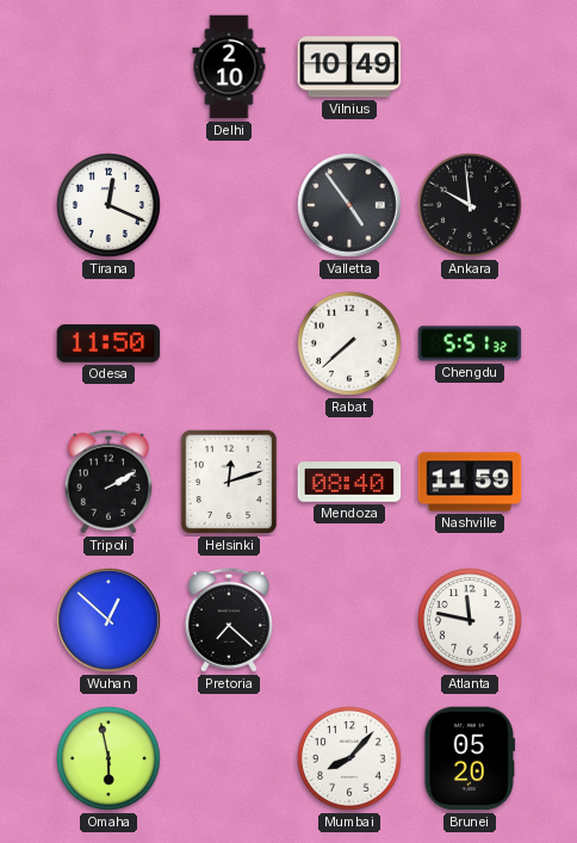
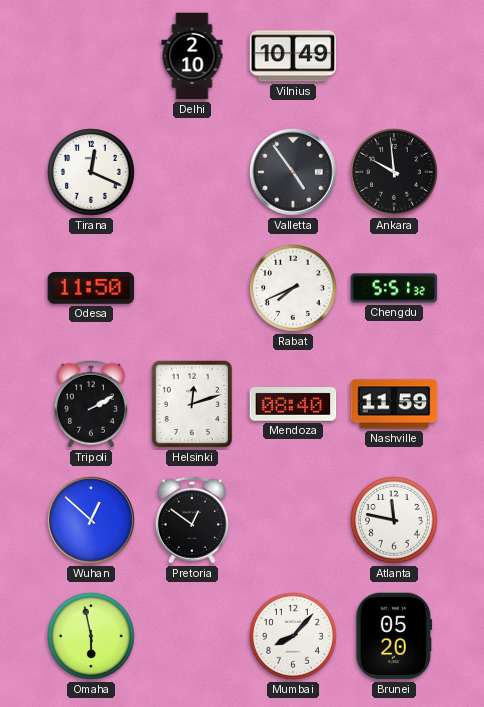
Rabat: 7:38 -> 7:41 (293, 288)
Pretoria: 7:22 -> 12:51 (192, 520)
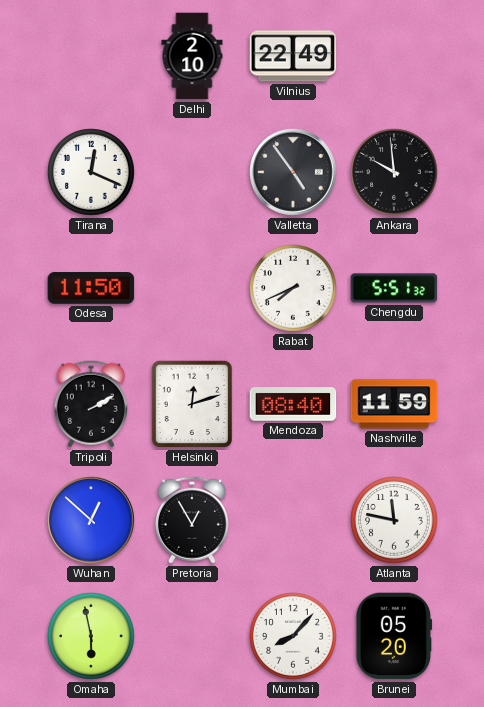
Vilnius: 10:49 -> 22:49 (293, 56)
Pretoria: 12:51 -> 12:55 (192, 520)
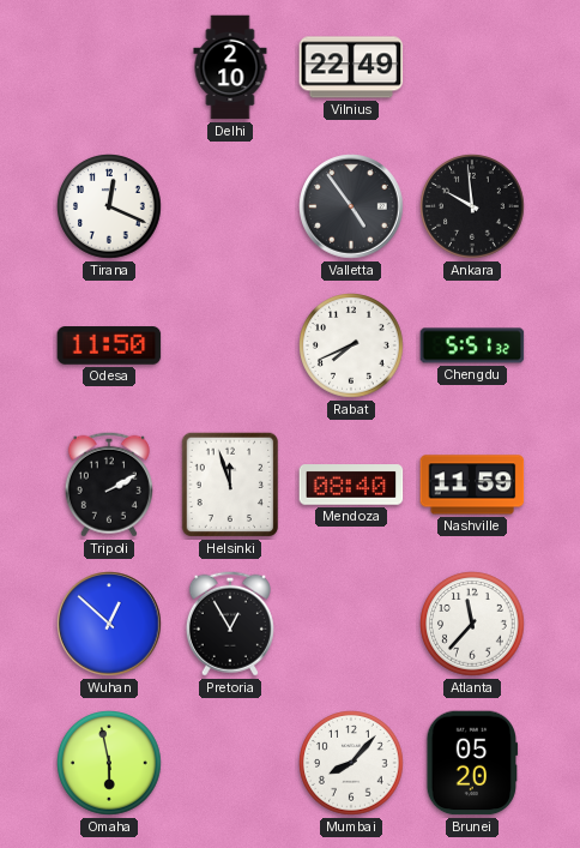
Helsinki: 12:12 -> 11:57 (230, 485)
Atlanta: 11:47 -> 11:37 (472, 624)
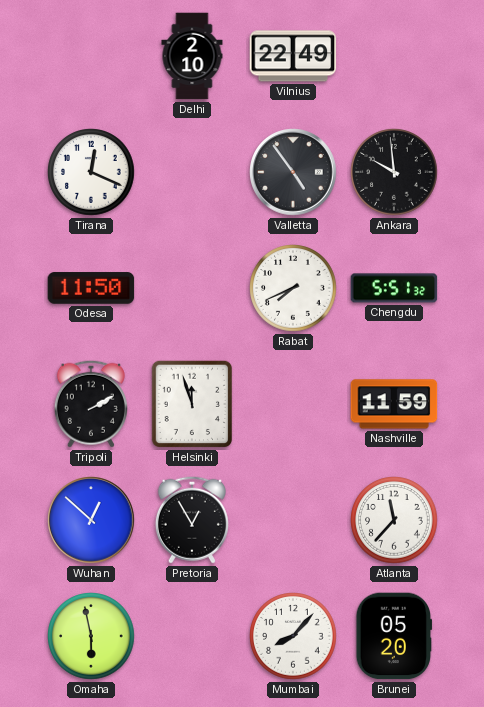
Mendoza: 08:40 -> none (351, 485)
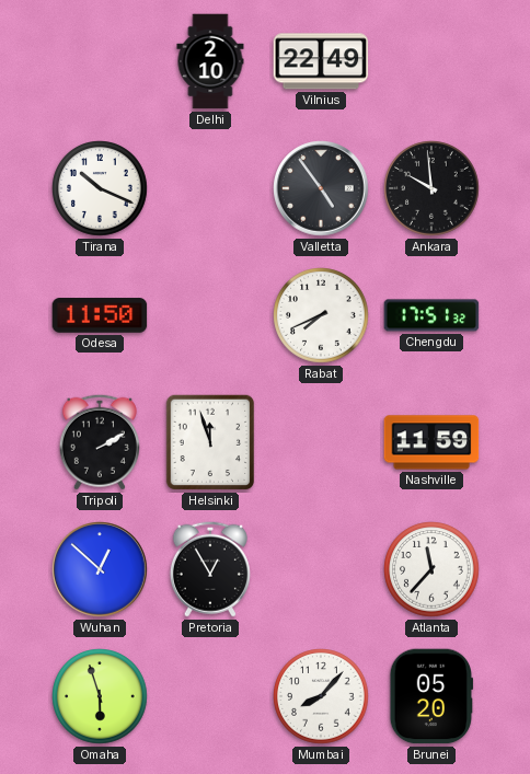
Tirana: 12:19 -> 10:19 (100, 188)
Chengdu: 5:51 -> 17:51 (431, 315)
Omaha: 5:58 -> 5:57 (100, 696)
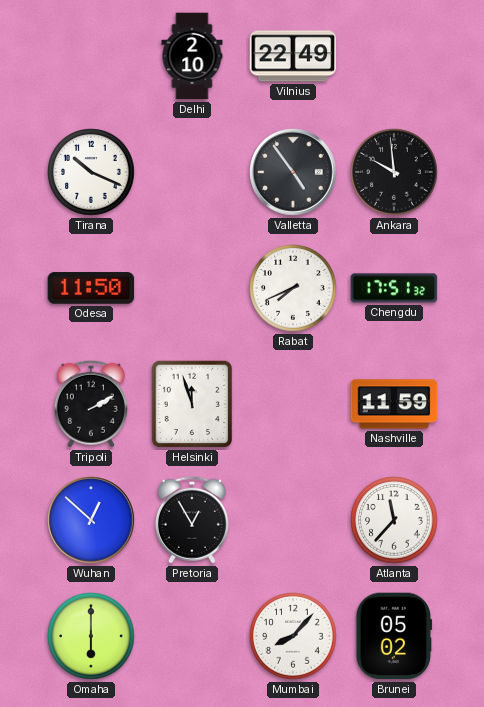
Omaha: 5:57 -> 6:00 (91, 636)
Brunei: 05:20 -> 05:02 (394, 636)
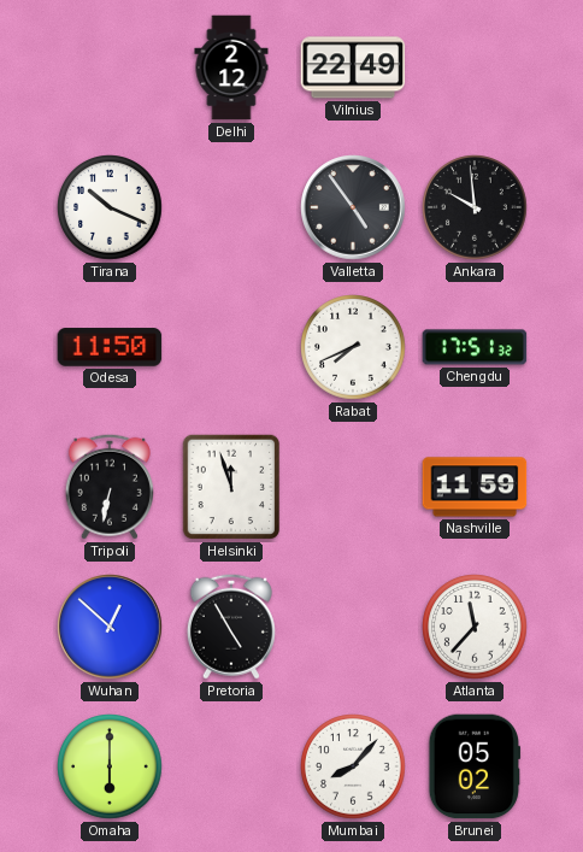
Delhi: 2:10 -> 2:12 (231, 67)
Tripoli: 2:10 -> 6:32 (110, 487)
Pretoria: 12:55 -> 4:55 (231, 627)
